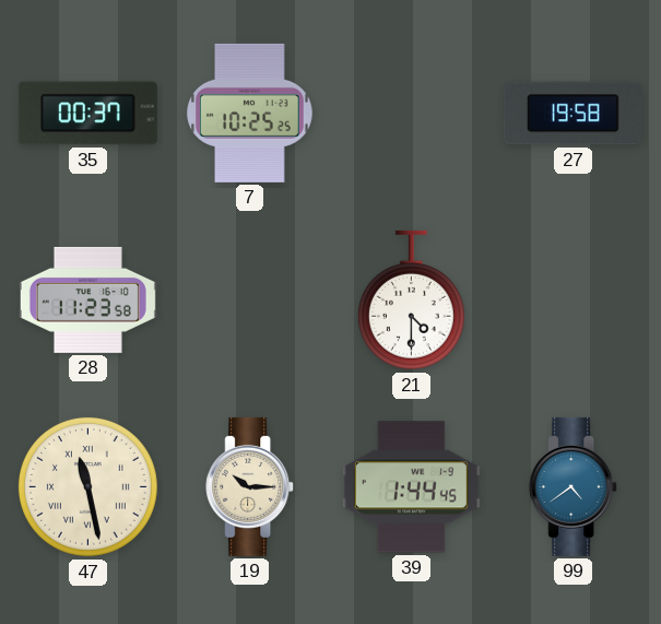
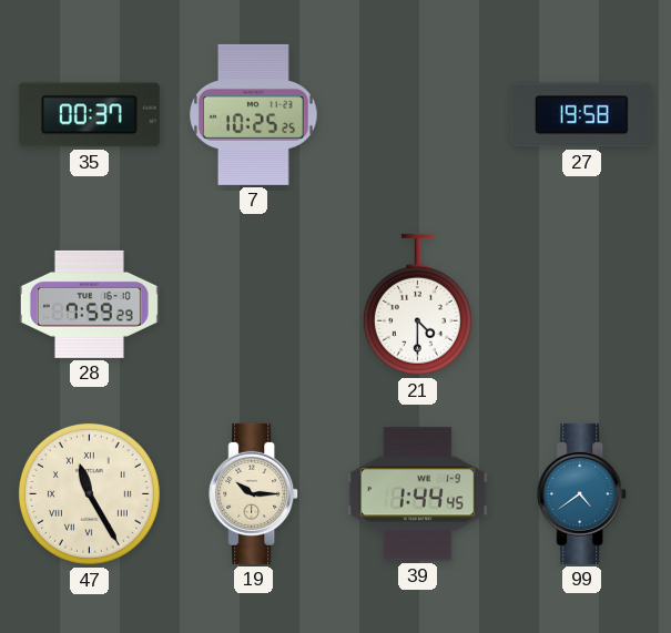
28: 11:23 -> 7:59 (89, 304)
47: 11:28 -> 11:25 (89, 493)
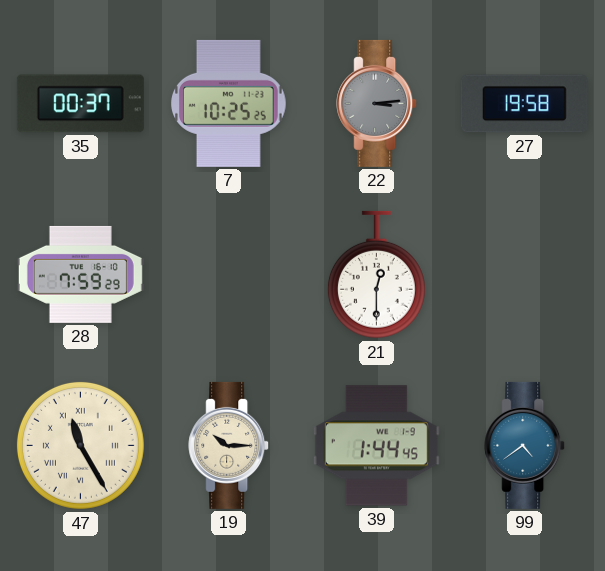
22: none -> 3:14 (377, 103)
21: 4:30 -> 12:30 (376, 275)
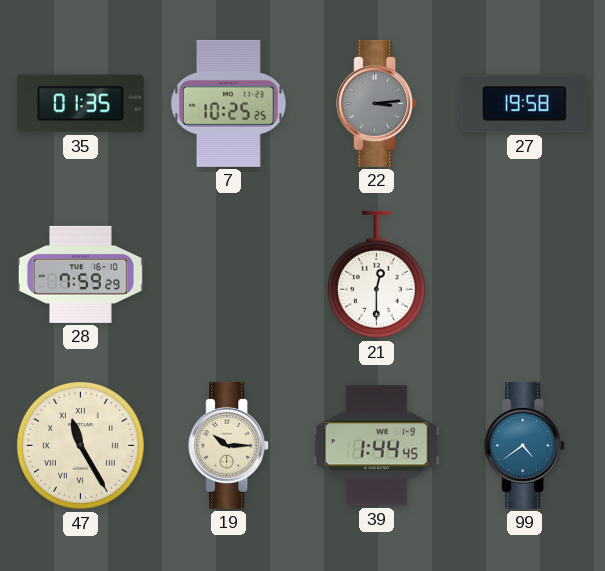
35: 00:37 -> 01:35 (80, 104)
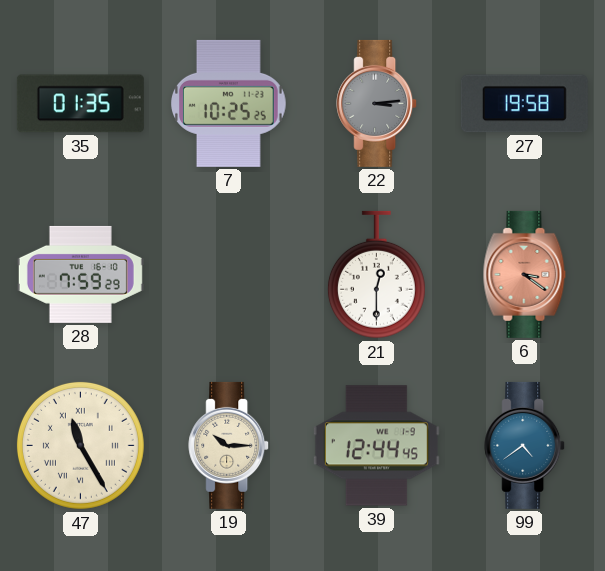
6: none -> 3:21 (525, 274)
39: 1:44 -> 12:44 (376, 446)
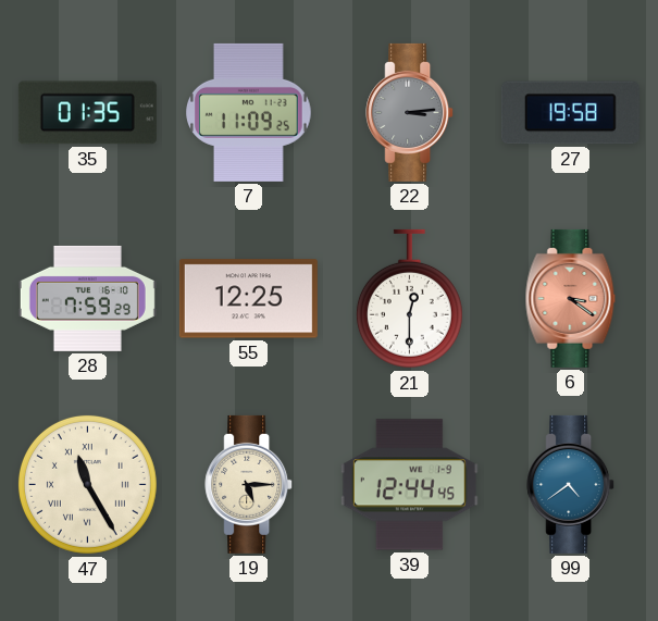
7: 10:25 -> 11:09 (249, 112)
55: none -> 12:25 (248, 299)
19: 10:15 -> 5:15 (249, 484)
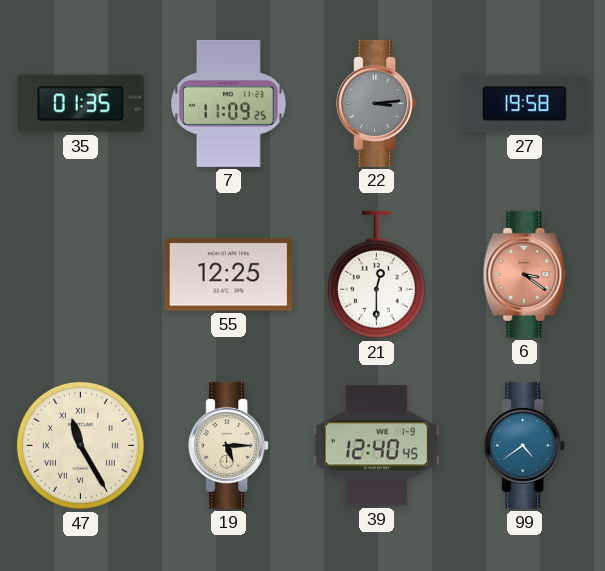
28: 7:59 -> none (87, 298)
39: 12:44 -> 12:40 (376, 446)
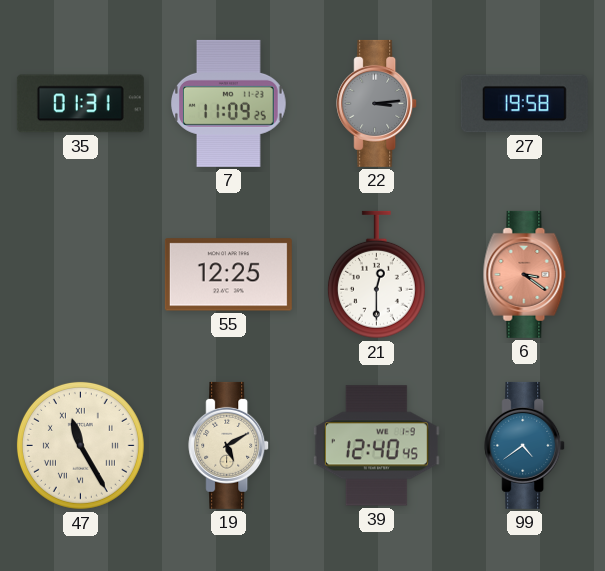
35: 01:35 -> 01:31 (80, 104)
19: 5:15 -> 5:10 (229, 445)
